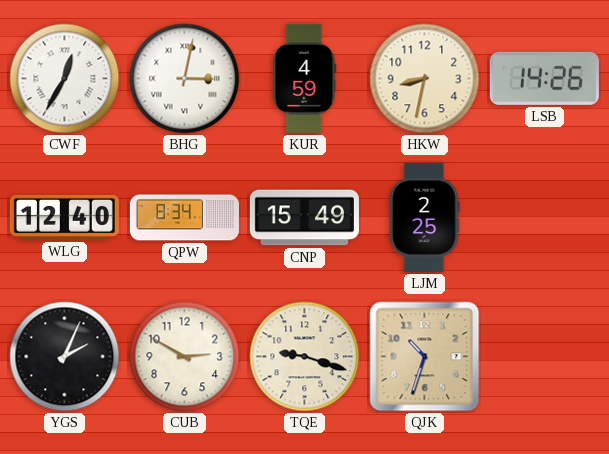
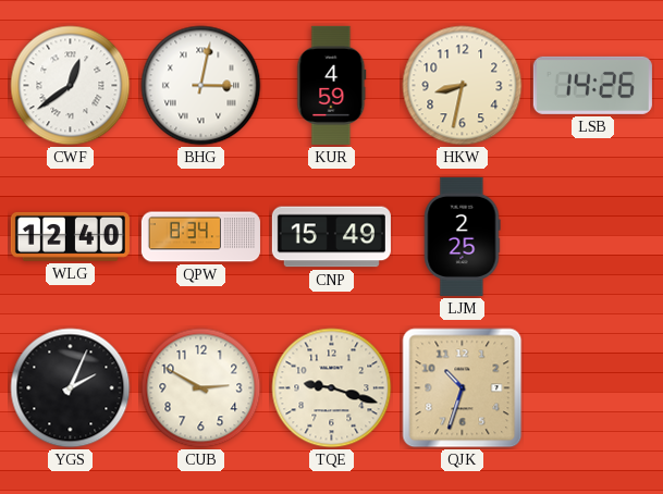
CWF: 12:35 -> 12:39 (71, 86)
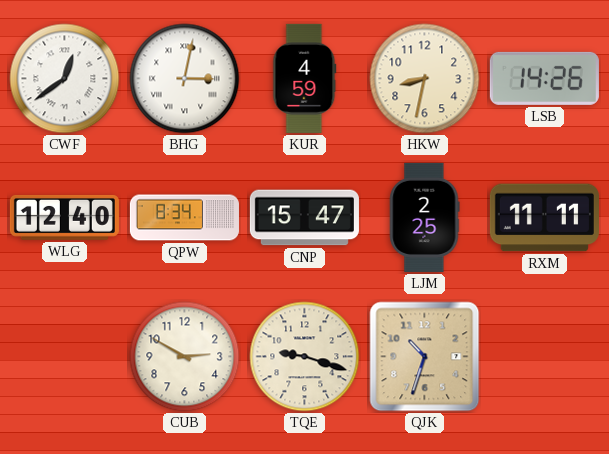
CNP: 15:49 -> 15:47 (304, 218)
RXM: none -> 11:11 (544, 218)
YGS: 2:04 -> none (71, 388)
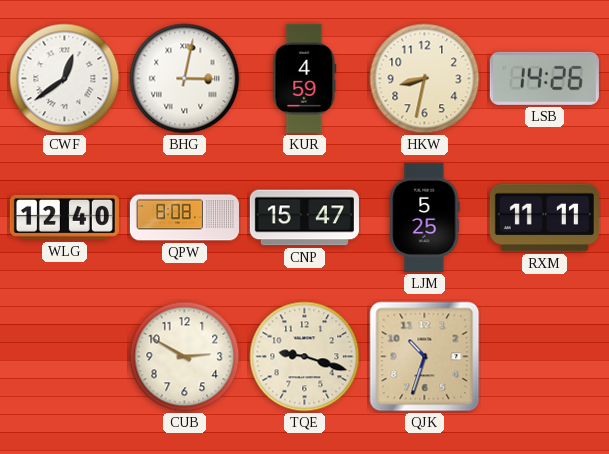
QPW: 8:34 -> 8:08 (184, 218)
LJM: 2:25 -> 5:25 (424, 217)
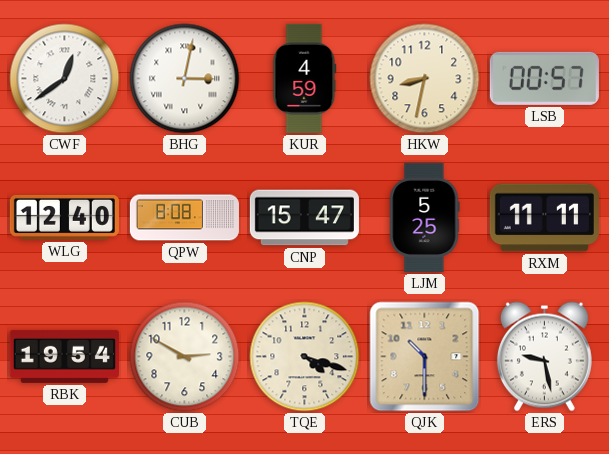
LSB: 14:26 -> 00:57 (544, 78)
RBK: none -> 19:54 (64, 356)
TQE: 9:18 -> 4:18 (305, 357)
QJK: 10:33 -> 10:30 (425, 357)
ERS: none -> 9:28 (544, 357)
